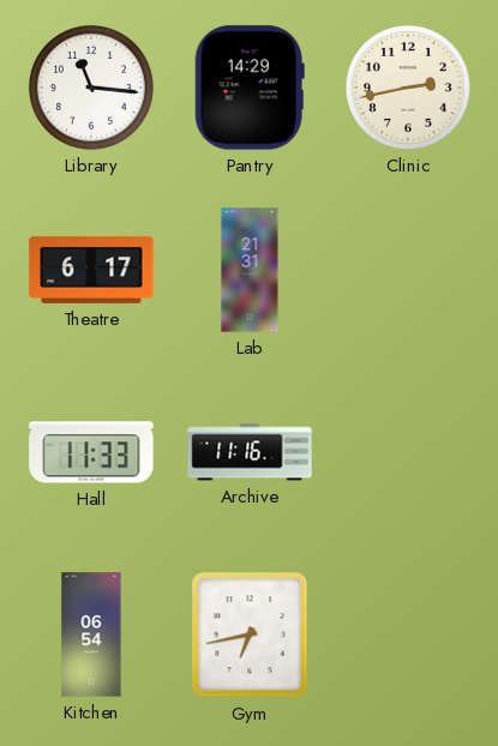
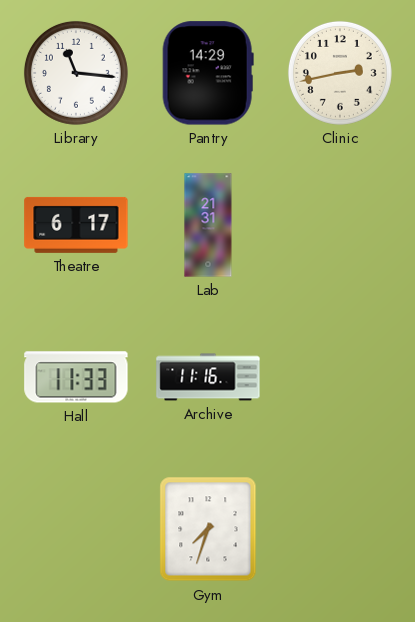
Kitchen: 06:54 -> none (91, 634)
Gym: 6:43 -> 7:33 (208, 529)
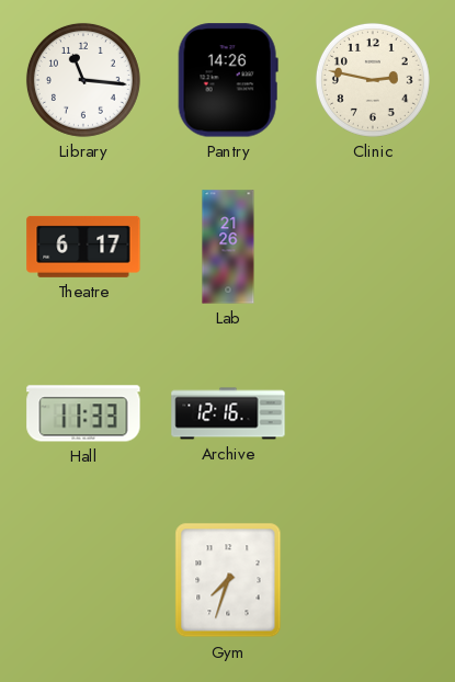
Pantry: 14:29 -> 14:26 (228, 80)
Clinic: 2:43 -> 2:47 (373, 80)
Lab: 21:31 -> 21:26 (228, 247)
Archive: 11:16 -> 12:16 (228, 413)
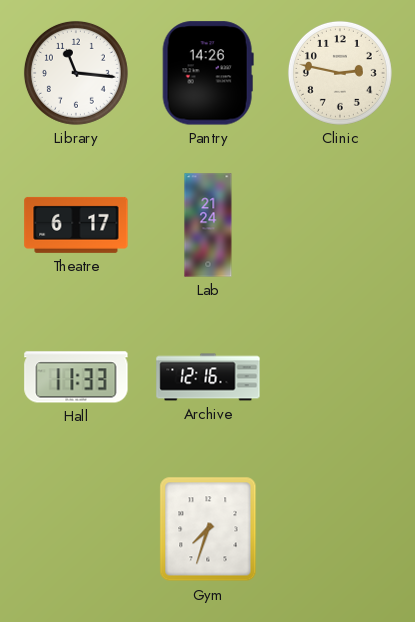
Lab: 21:26 -> 21:24 (208, 225)
